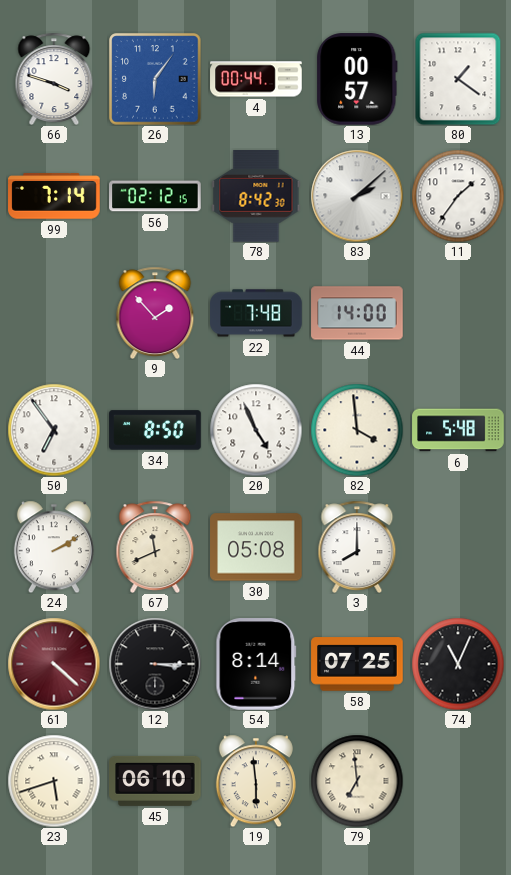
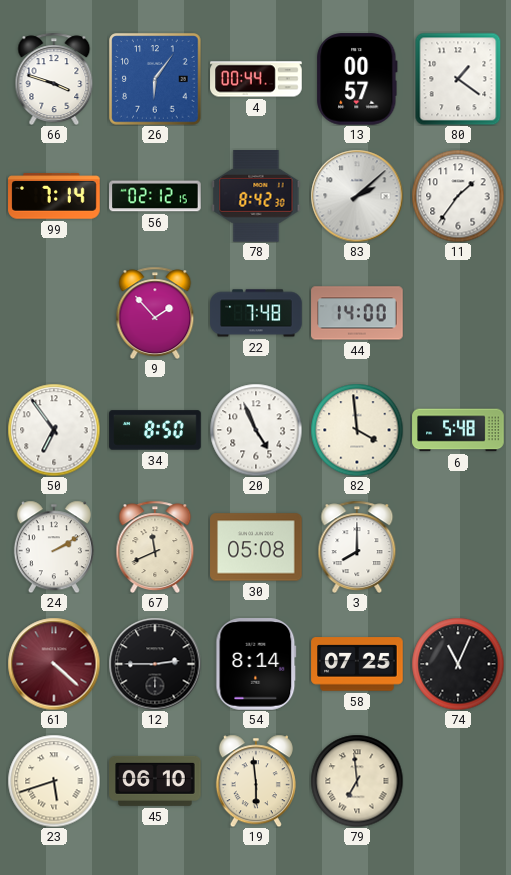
12: 3:15 -> 2:45 (155, 664)
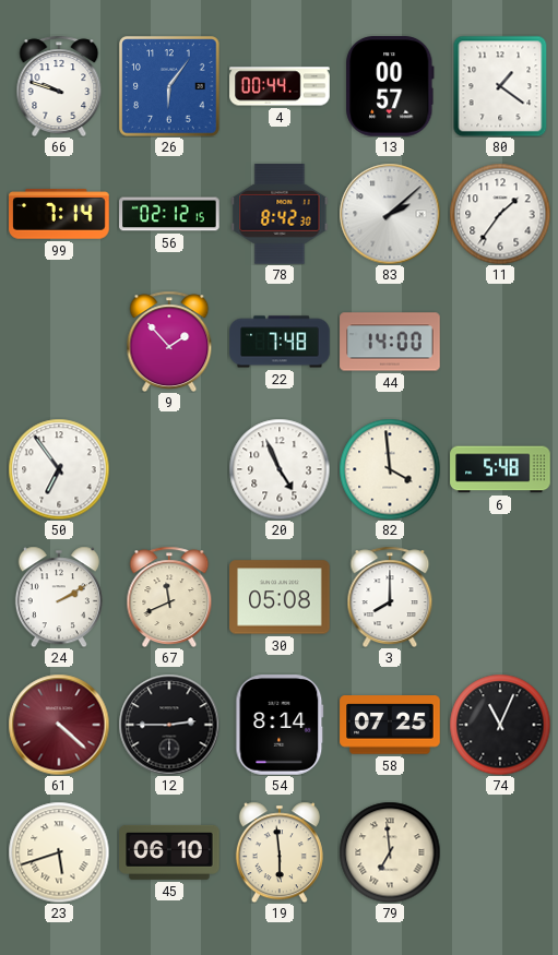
66: 3:48 -> 9:48 (59, 86)
34: 8:50 -> none (155, 430)
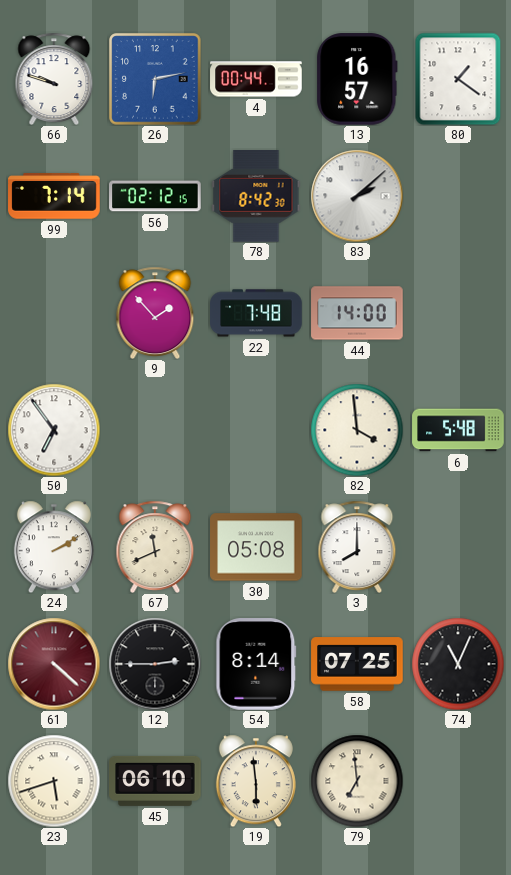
26: 6:06 -> 6:13 (155, 79)
13: 00:57 -> 16:57 (357, 79)
11: 1:36 -> none (500, 214)
20: 4:56 -> none (280, 469)
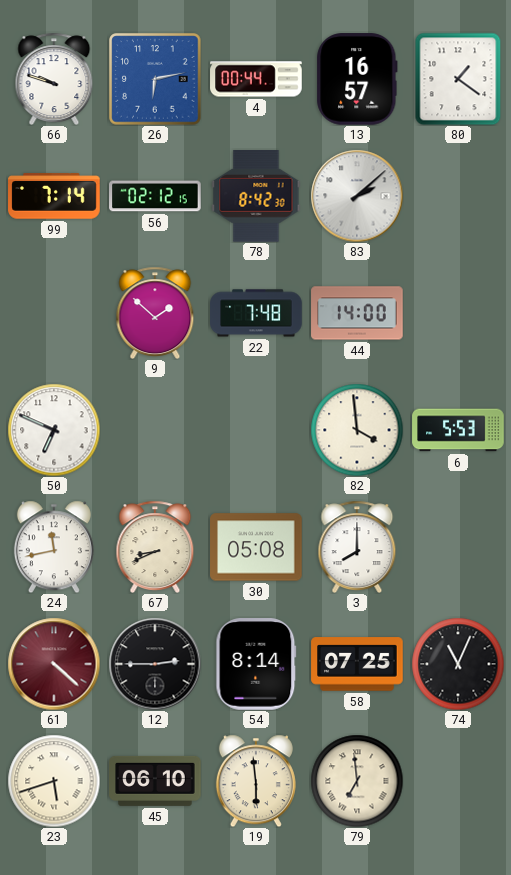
9: 1:53 -> 1:52 (155, 313)
50: 6:54 -> 6:49 (54, 430)
6: 5:48 -> 5:53 (458, 430)
24: 2:10 -> 11:43 (54, 547)
67: 11:41 -> 8:41 (155, 547)
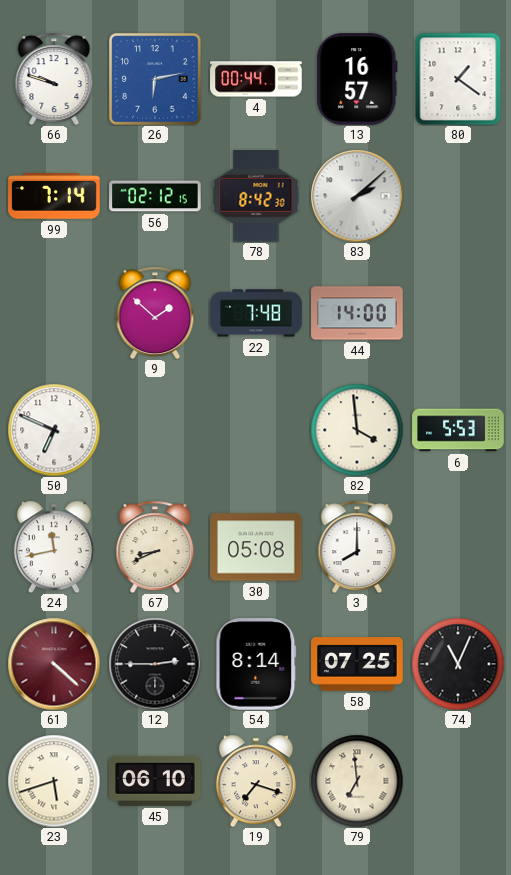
19: 5:59 -> 7:18 (256, 781)
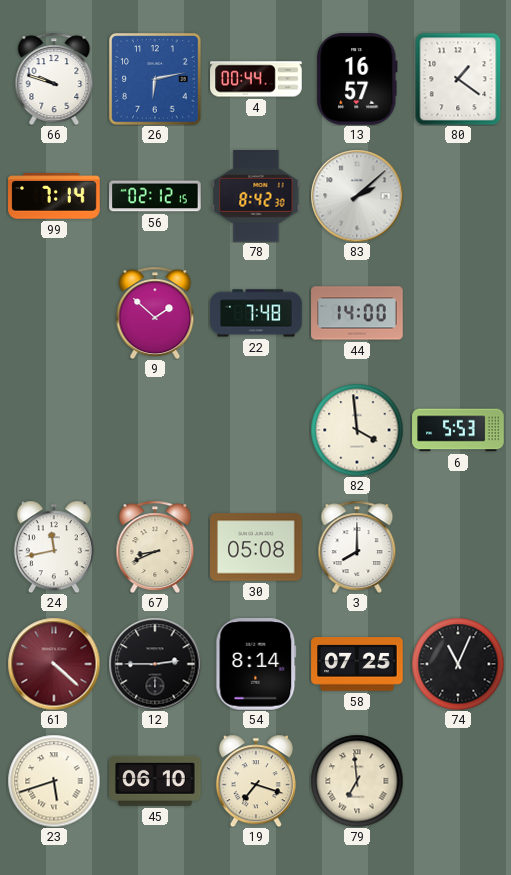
50: 6:49 -> none (54, 430)
